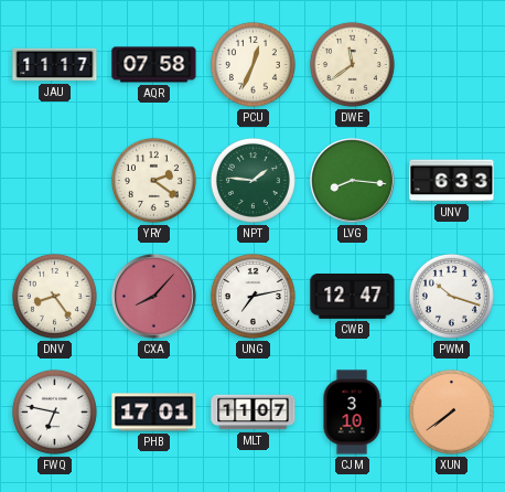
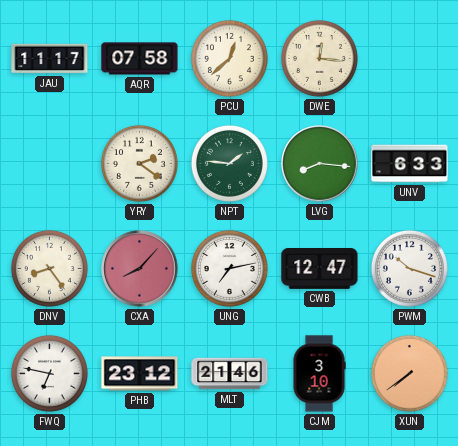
PCU: 12:34 -> 12:38 (229, 58)
DWE: 11:39 -> 12:16 (319, 58)
PHB: 17:01 -> 23:12 (140, 374)
MLT: 11:07 -> 21:46 (230, 374)
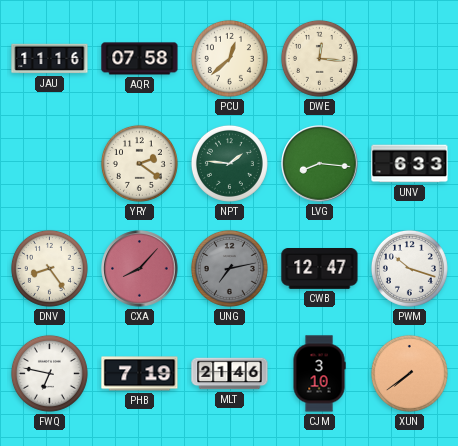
JAU: 11:17 -> 11:16 (50, 59)
UNG dial: white -> grey (229, 268)
PHB: 23:12 -> 7:19 (140, 374)
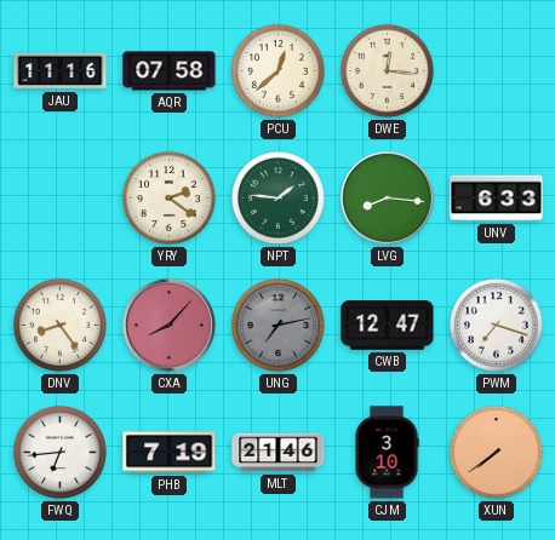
PWM: 10:18 -> 7:18 (496, 324)
FWQ: 6:47 -> 6:44 (59, 452)
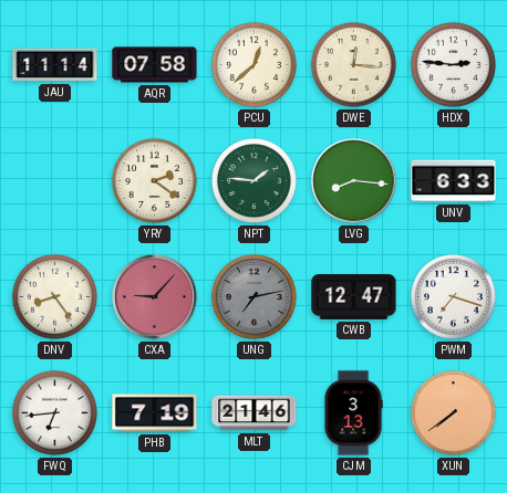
JAU: 11:16 -> 11:14 (55, 65)
HDX: none -> 2:46 (453, 64)
CXA: 8:07 -> 9:07 (155, 297)
CJM: 3:10 -> 3:13 (353, 413)
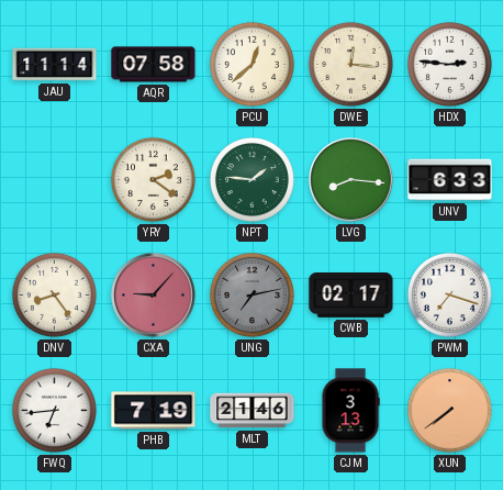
CWB: 12:47 -> 02:17 (351, 296)
